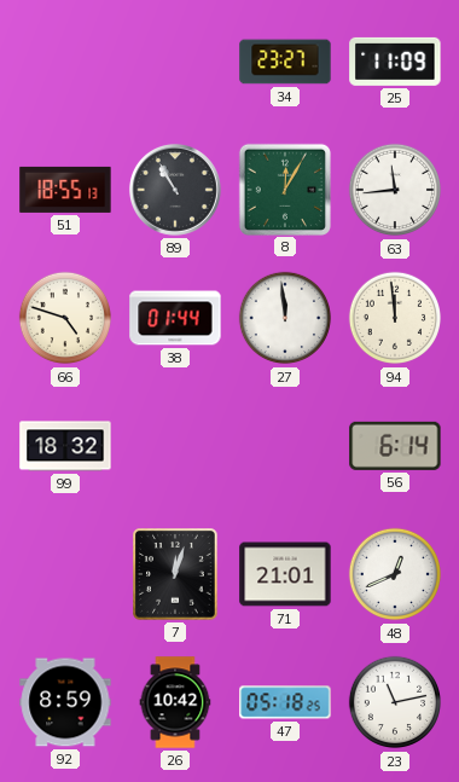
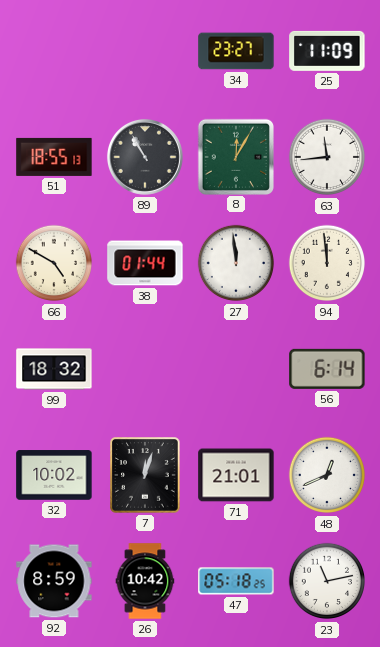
66: 4:48 -> 4:50 (54, 263)
32: none -> 10:02 (54, 475)
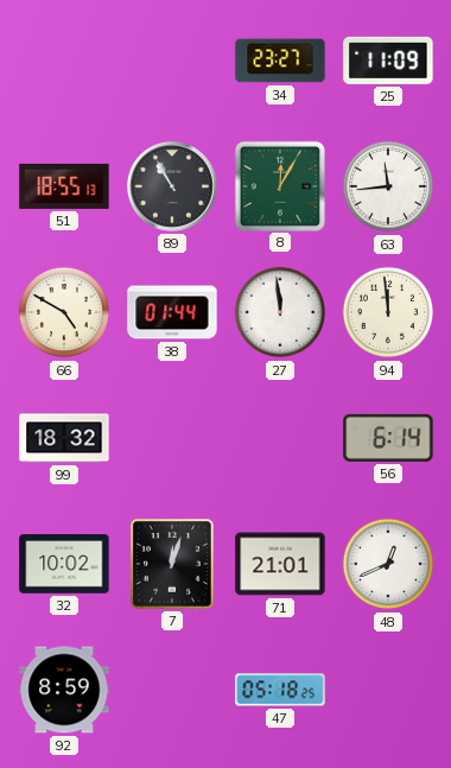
26: 10:42 -> none (145, 581)
23: 11:13 -> none (327, 581)
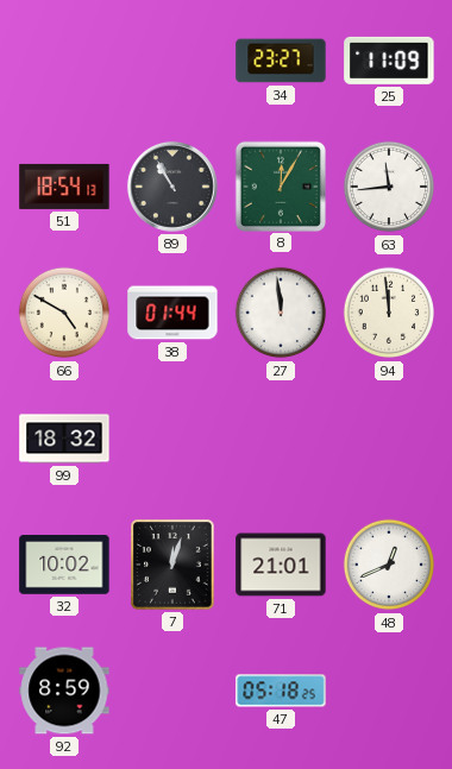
51: 18:55 -> 18:54 (64, 187)
56: 6:14 -> none (388, 438)
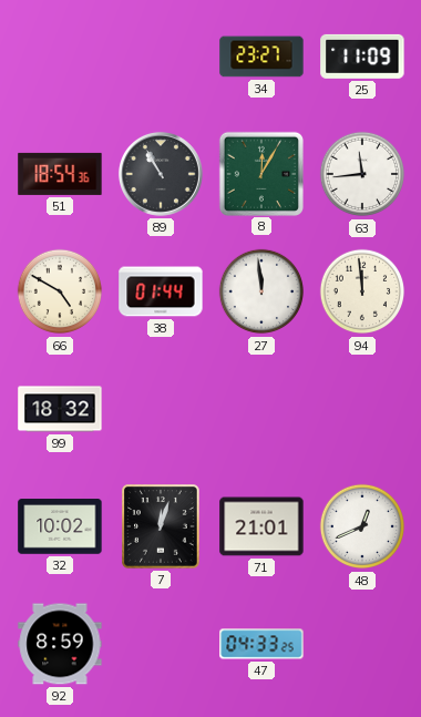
51: 18:54:13 -> 18:54:36 (60, 174)
47: 05:18 -> 04:33 (261, 644)
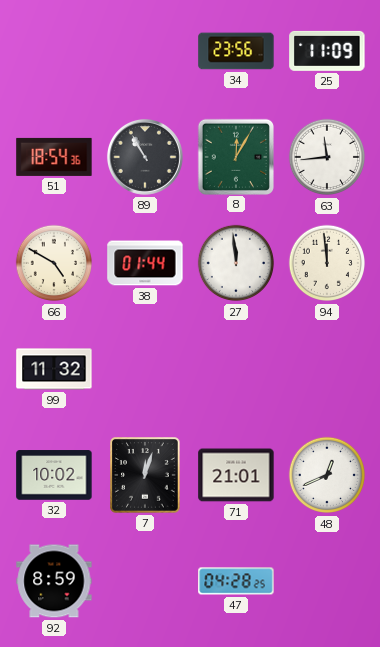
34: 23:27 -> 23:56 (236, 51)
99: 18:32 -> 11:32 (54, 369)
47: 04:33 -> 04:28 (236, 581)
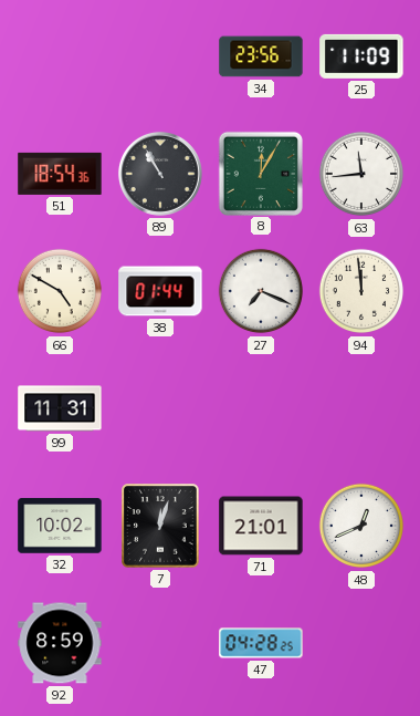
27: 11:59 -> 7:19 (261, 291)
99: 11:32 -> 11:31 (60, 408)
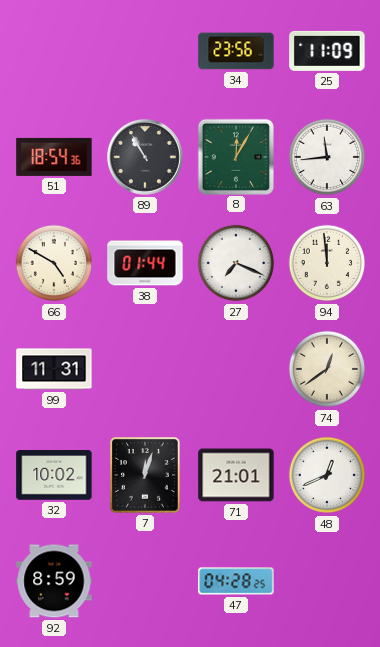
74: none -> 12:39 (327, 369)
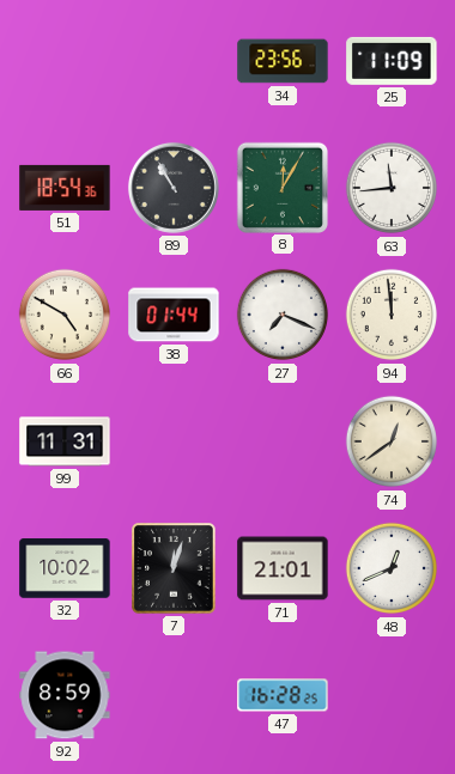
47: 04:28 -> 16:28 (283, 695)
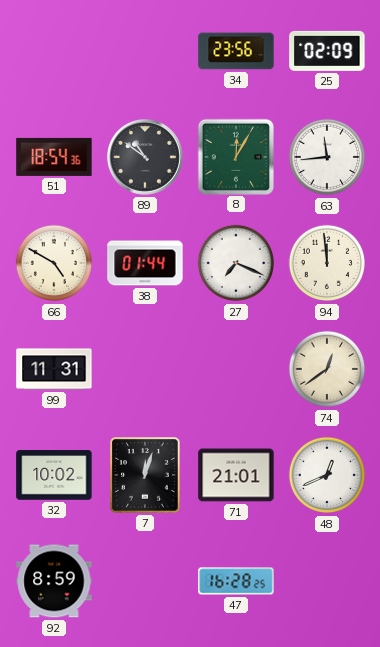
25: 11:09 -> 02:09 (327, 51)
89: 10:55 -> 10:51 (145, 157)
